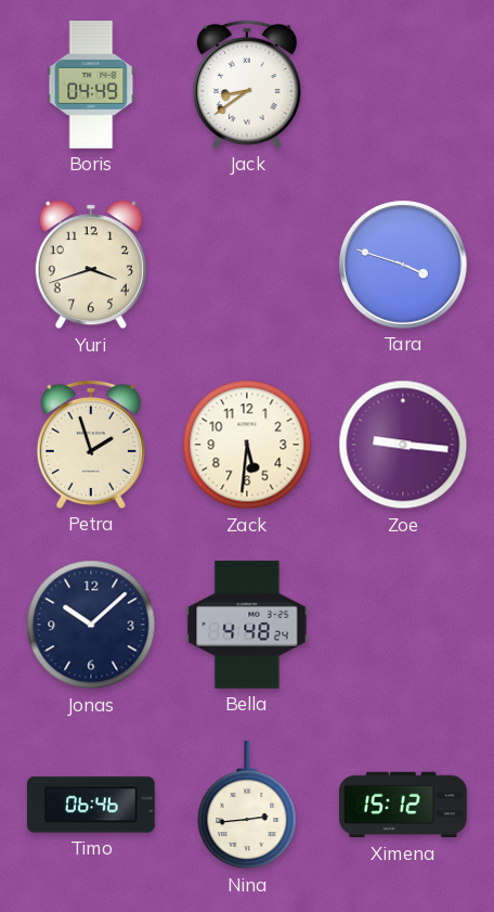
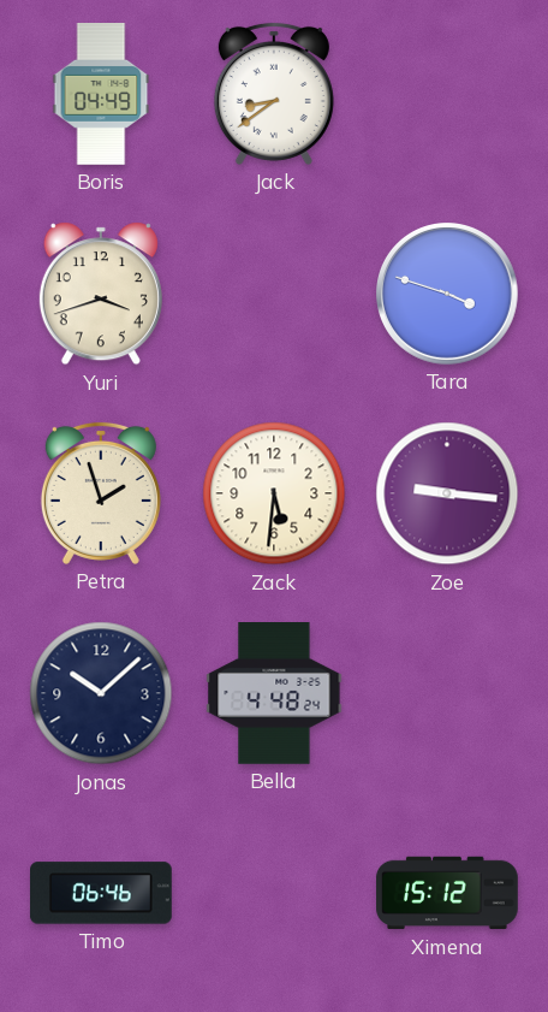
Nina: 2:44 -> none (247, 806)
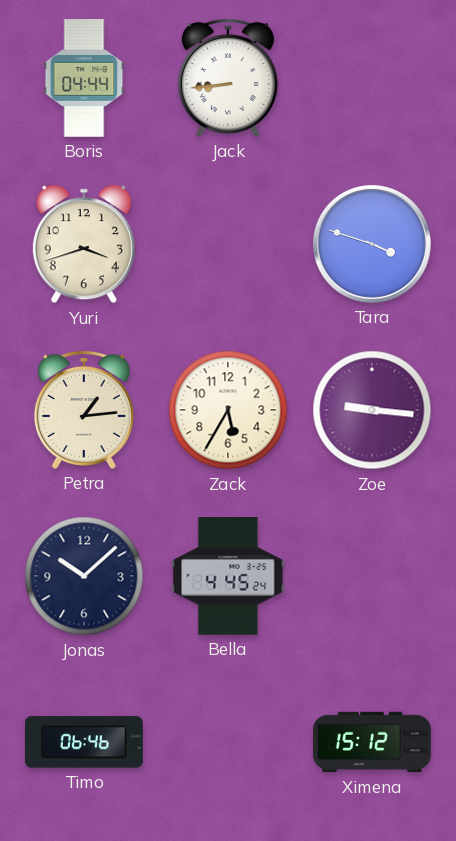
Boris: 04:49 -> 04:44 (84, 79)
Jack: 8:39 -> 8:44 (228, 78)
Petra: 1:57 -> 1:14 (84, 410)
Zack: 5:31 -> 5:35 (228, 410)
Bella: 4:48 -> 4:45 (228, 577)
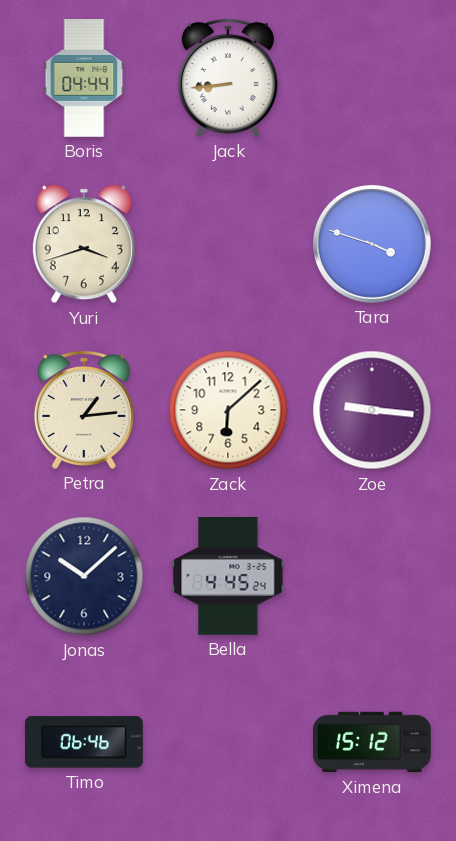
Zack: 5:35 -> 6:08 (228, 410)
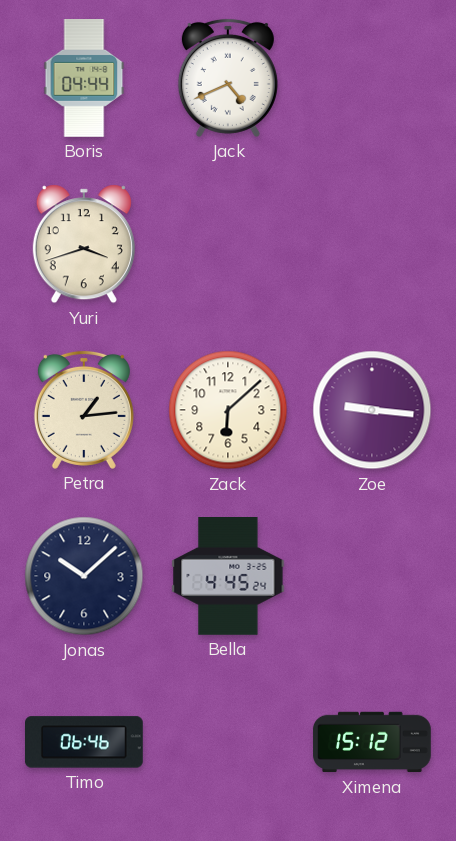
Jack: 8:44 -> 4:41 (228, 78)
Tara: 3:48 -> none (373, 245)
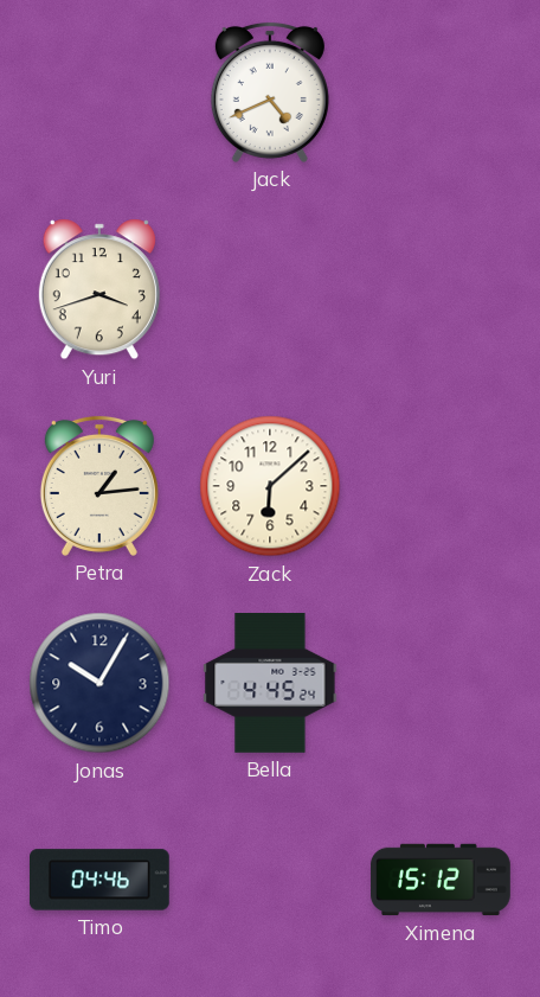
Boris: 04:44 -> none (84, 79)
Zoe: 9:16 -> none (372, 410)
Jonas: 10:08 -> 10:05 (99, 683)
Timo: 06:46 -> 04:46 (101, 880)
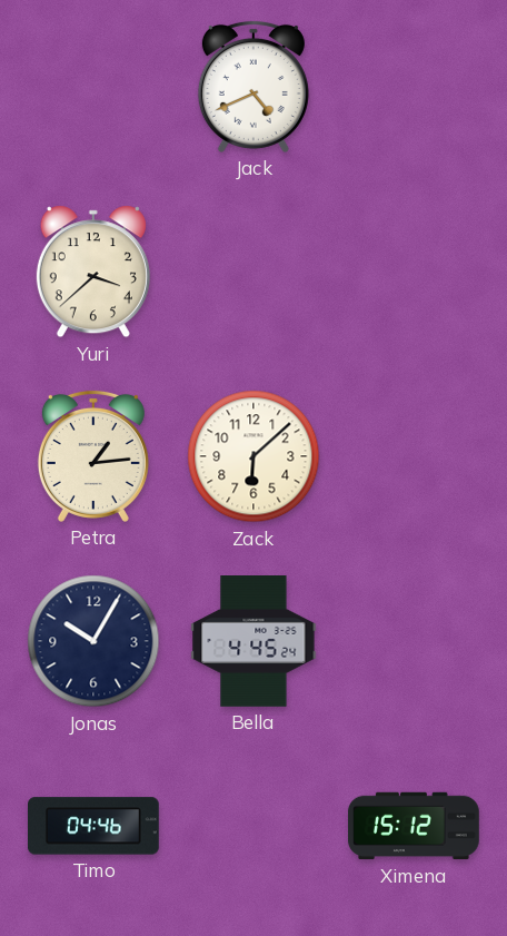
Yuri: 3:42 -> 3:38 (93, 272)
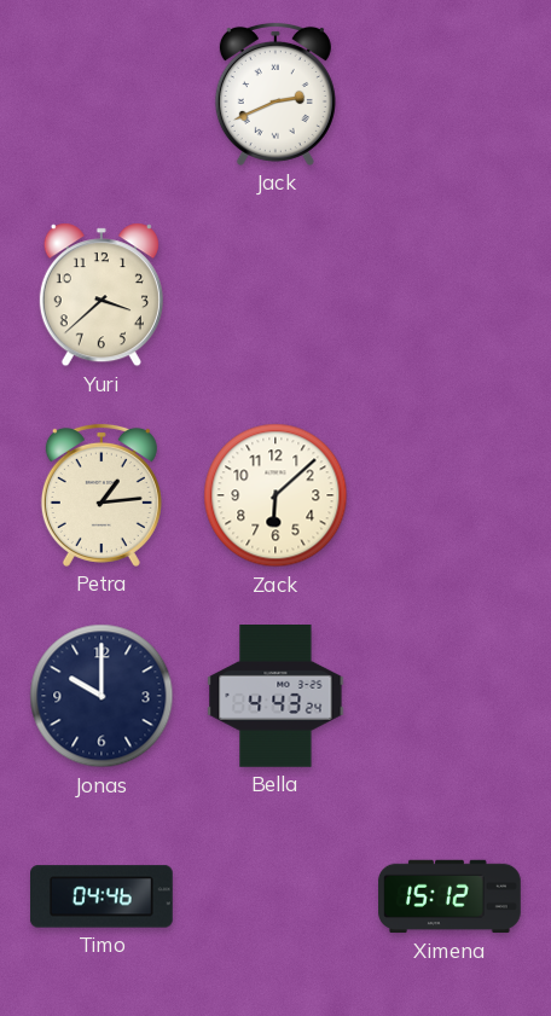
Jack: 4:41 -> 2:41 (275, 94)
Jonas: 10:05 -> 10:00 (101, 696)
Bella: 4:45 -> 4:43 (275, 697)
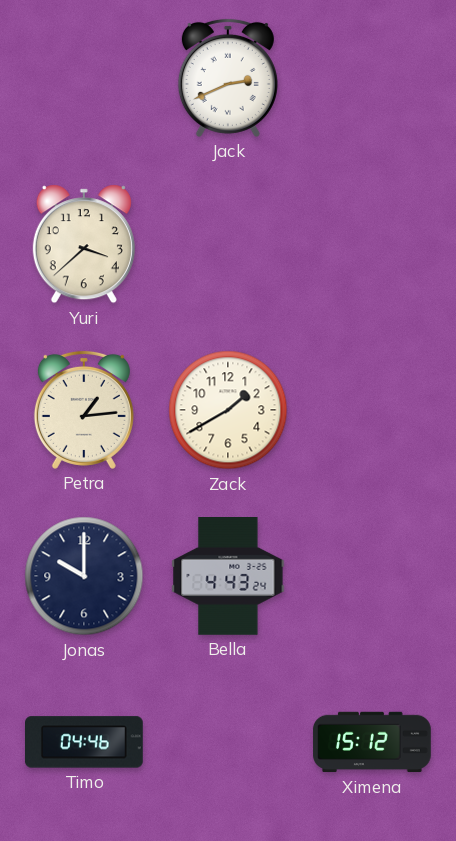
Zack: 6:08 -> 1:40 (228, 410)
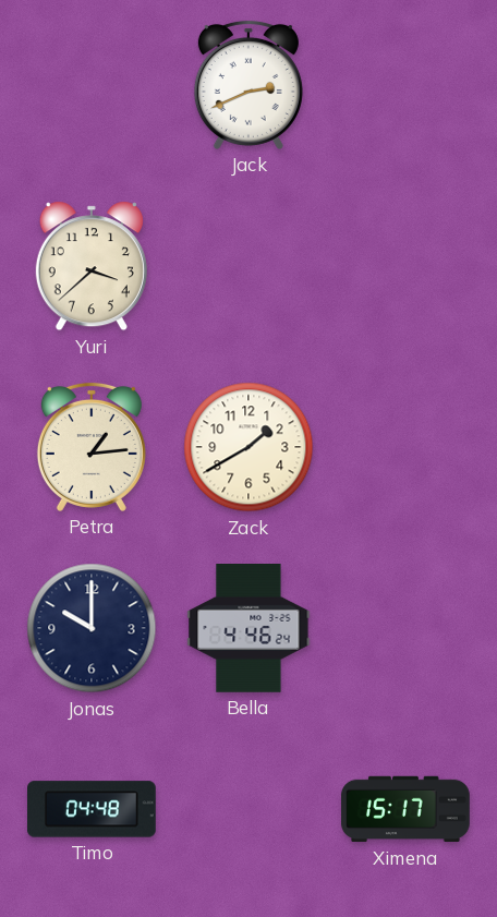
Bella: 4:43 -> 4:46 (248, 629)
Timo: 04:46 -> 04:48 (93, 809)
Ximena: 15:12 -> 15:17 (405, 809)
